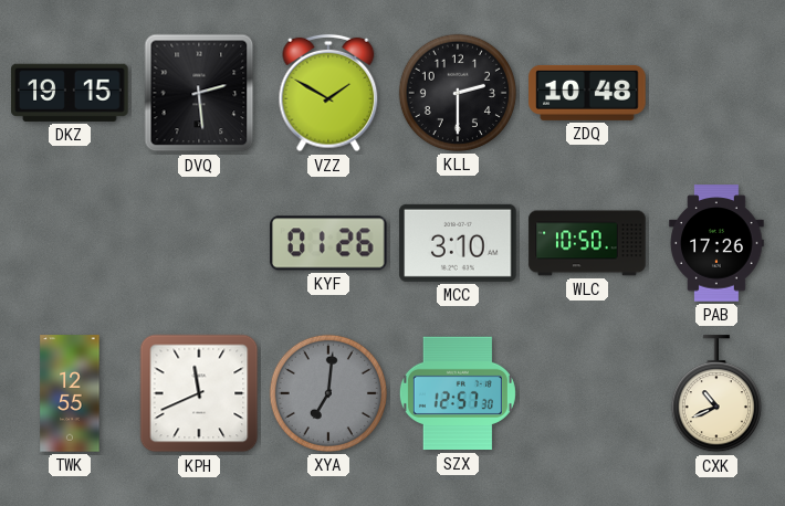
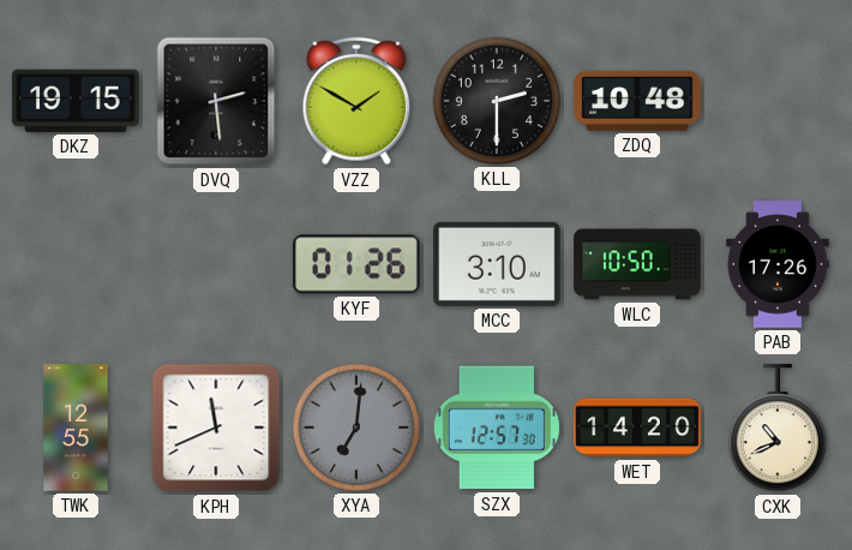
WET: none -> 14:20 (637, 428)
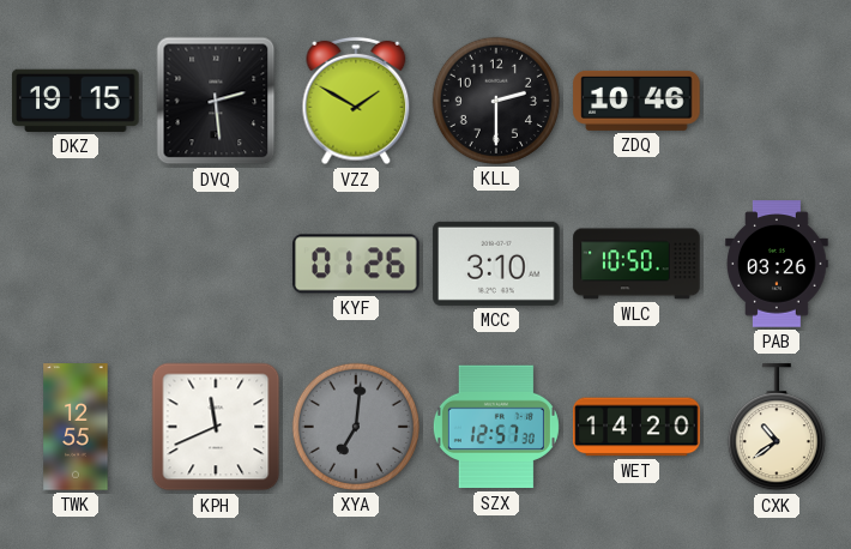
ZDQ: 10:48 -> 10:46 (636, 101)
PAB: 17:26 -> 03:26 (777, 264)
CXK: 10:41 -> 10:39 (777, 428)
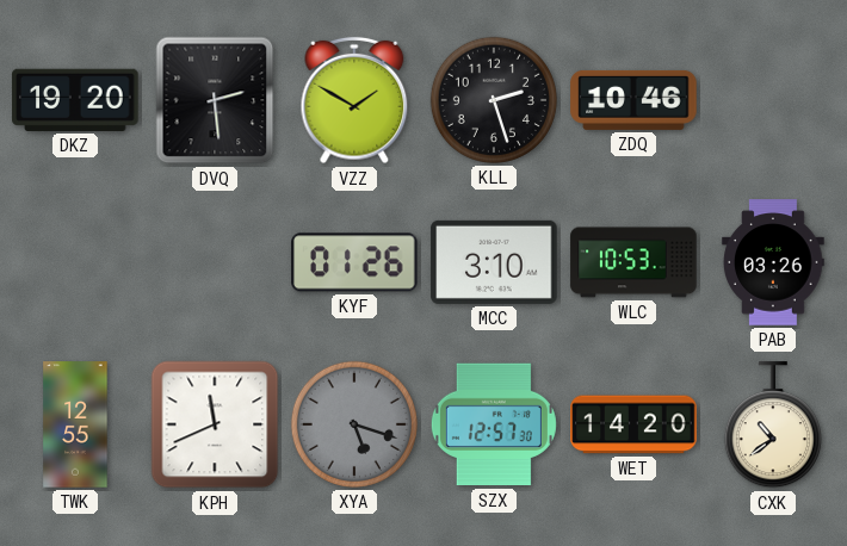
DKZ: 19:15 -> 19:20 (75, 100)
KLL: 2:30 -> 2:27 (494, 100)
WLC: 10:50 -> 10:53 (633, 262)
XYA: 7:01 -> 5:18 (354, 424)
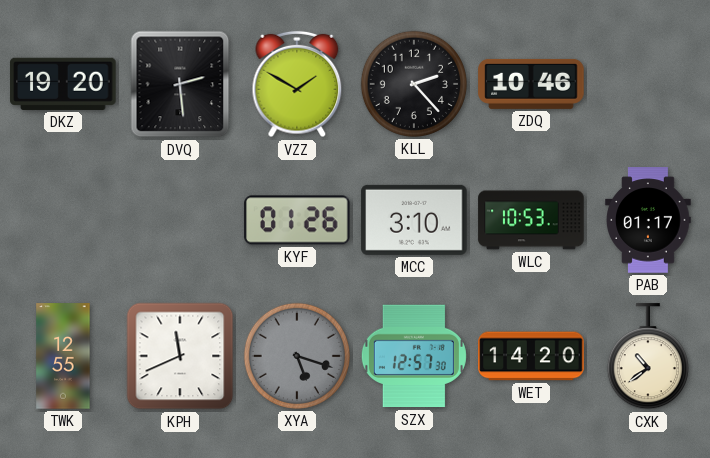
KLL: 2:27 -> 2:23 (414, 84)
PAB: 03:26 -> 01:17 (648, 220)
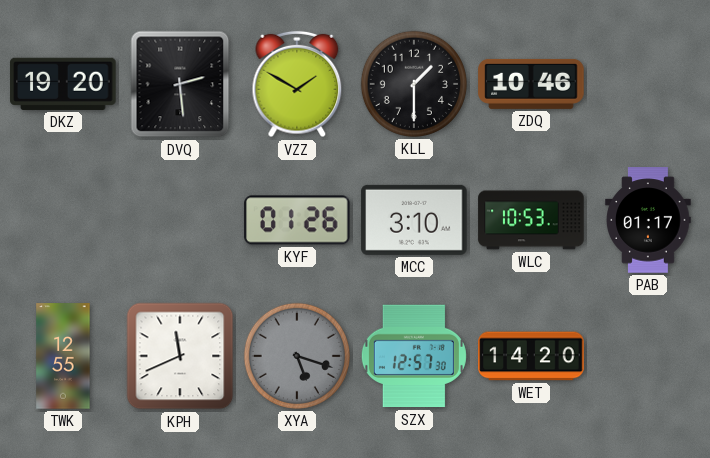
KLL: 2:23 -> 1:30 (414, 84)
CXK: 10:39 -> none (648, 357)
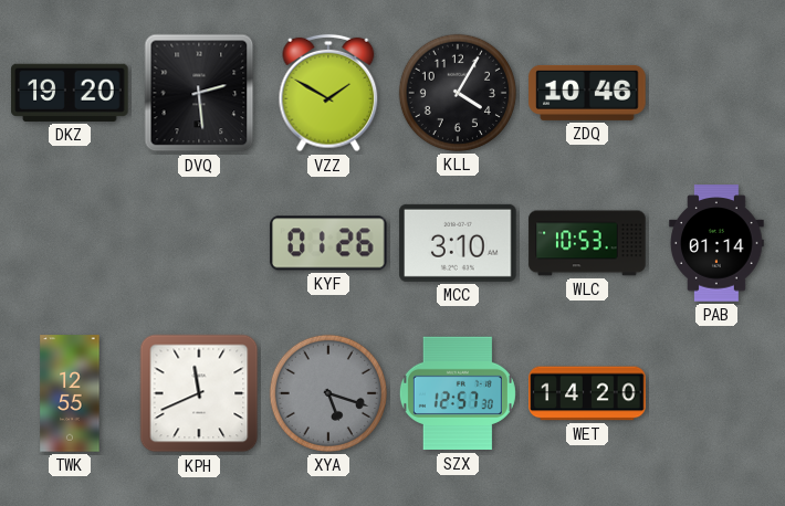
KLL: 1:30 -> 4:05 (458, 93)
PAB: 01:17 -> 01:14 (716, 243)
